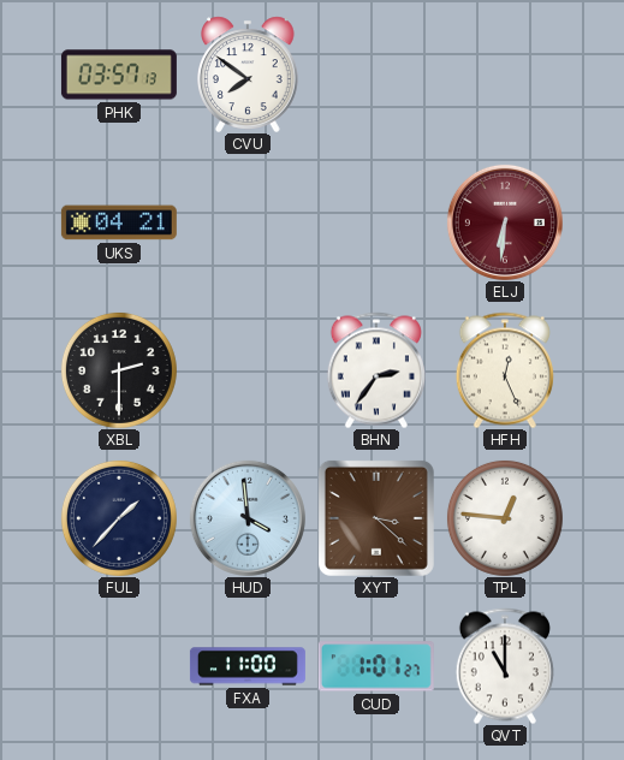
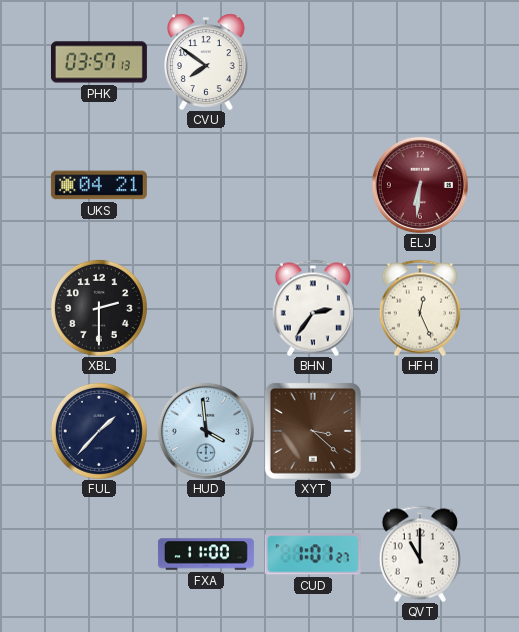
TPL: 12:46 -> none (505, 518)
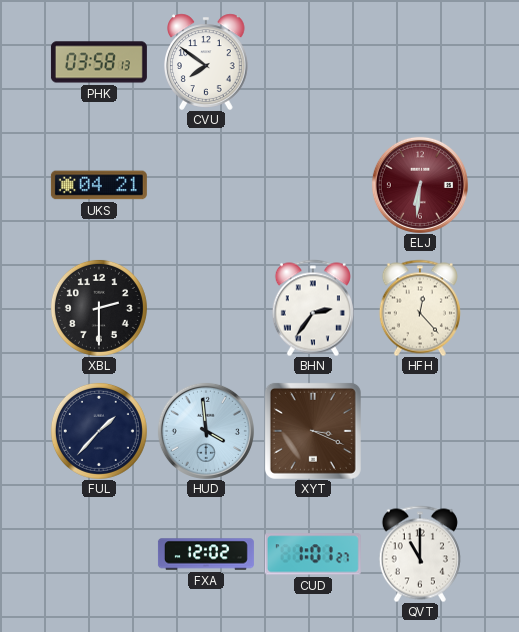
PHK: 03:57 -> 03:58 (99, 62)
HFH: 12:26 -> 12:23 (420, 308)
XYT: 3:22 -> 3:19 (313, 431)
FXA: 11:00 -> 12:02 (206, 554)
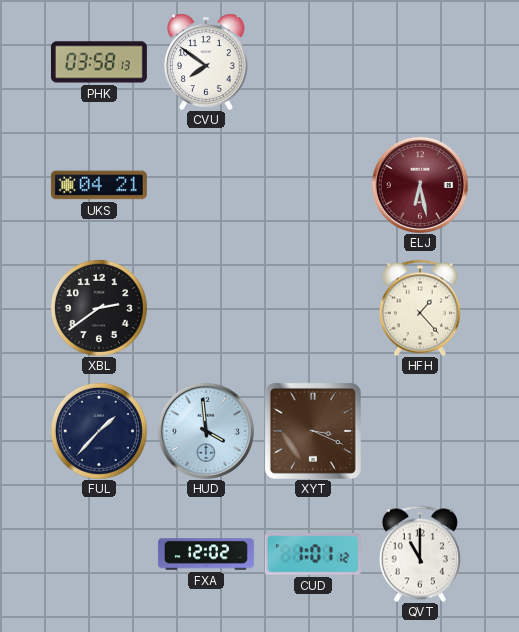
ELJ: 6:31 -> 6:28 (420, 185)
XBL: 2:30 -> 2:39 (99, 308)
BHN: 2:36 -> none (313, 308)
HFH: 12:23 -> 1:23 (420, 308)
CUD: 1:01:27 -> 1:01:12 (313, 554)
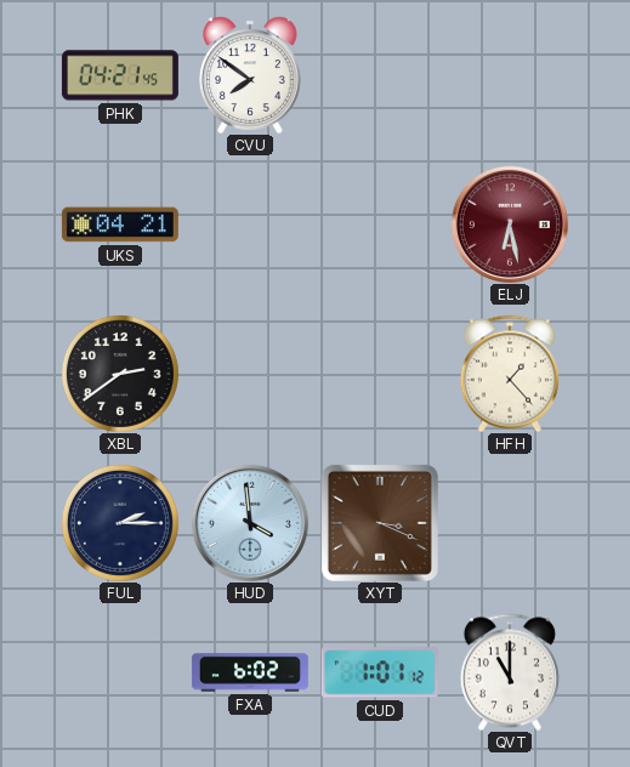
PHK: 03:58 -> 04:21 (120, 75)
FUL: 1:37 -> 2:15 (120, 523)
FXA: 12:02 -> 6:02 (250, 672)
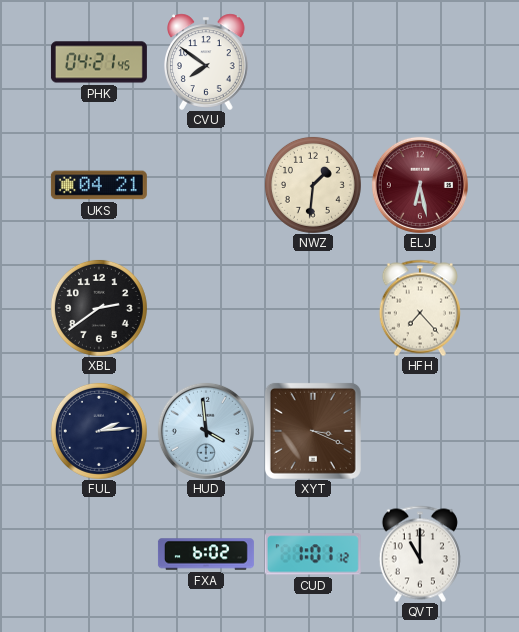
NWZ: none -> 1:31 (313, 185)
HFH: 1:23 -> 7:23 (420, 308)
FUL: 2:15 -> 2:14 (99, 431)
